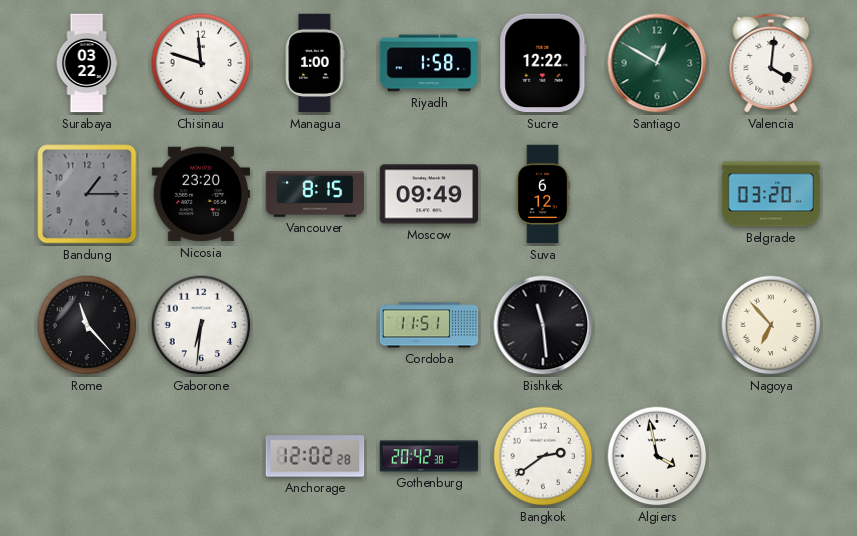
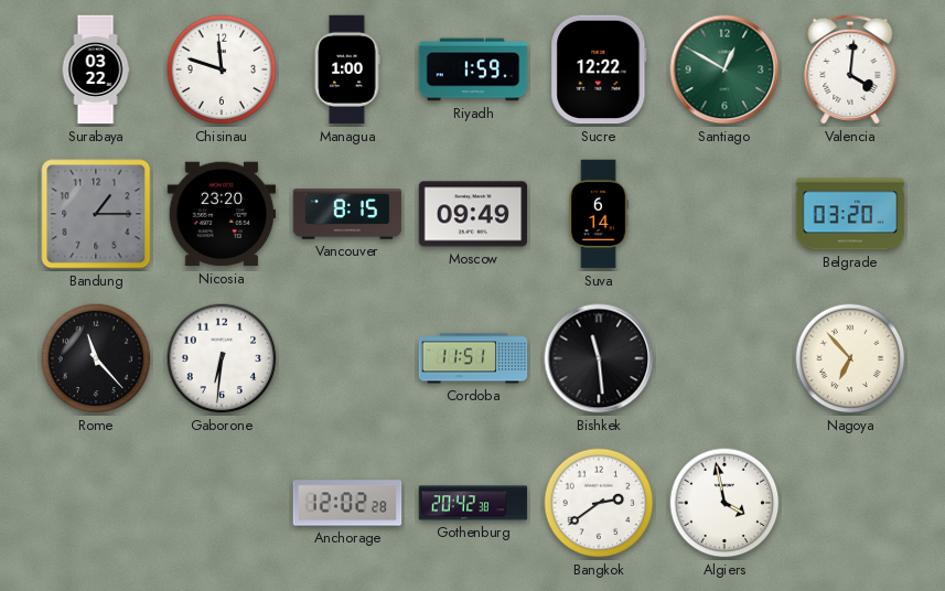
Riyadh: 1:58 -> 1:59 (473, 69)
Suva: 6:12 -> 6:14 (599, 214)
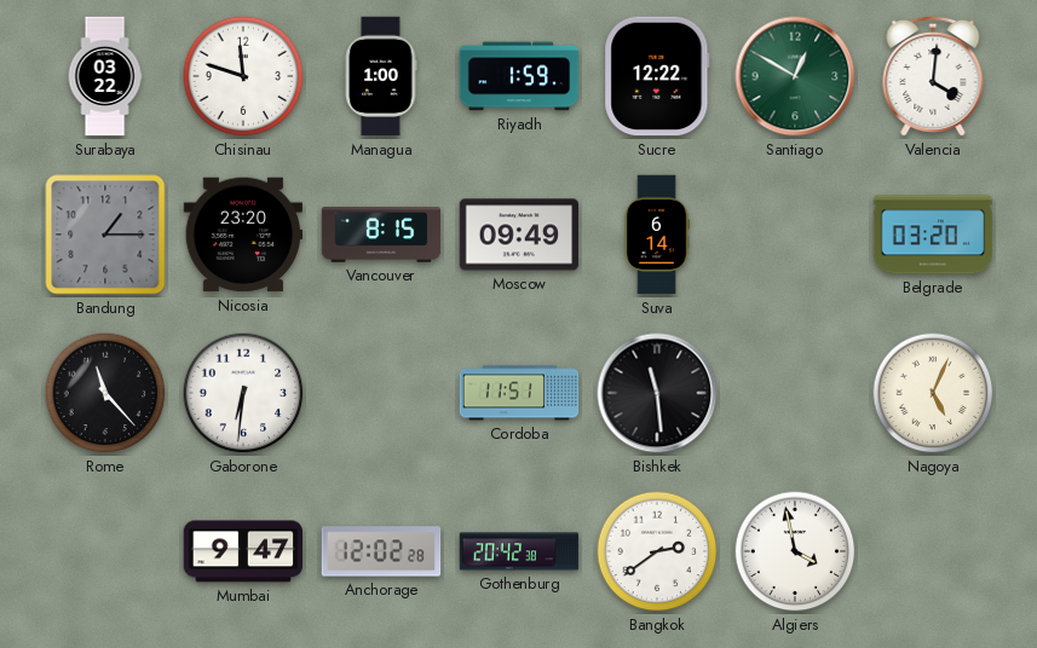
Nagoya: 6:53 -> 5:04 (933, 393)
Mumbai: none -> 9:47 (243, 551)
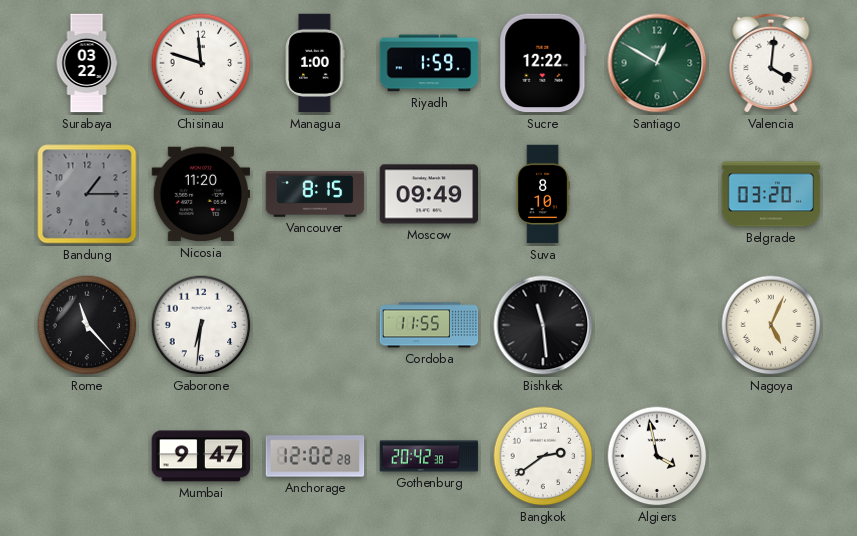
Nicosia: 23:20 -> 11:20 (201, 194)
Suva: 6:14 -> 8:10 (543, 194)
Cordoba: 11:51 -> 11:55 (429, 325)
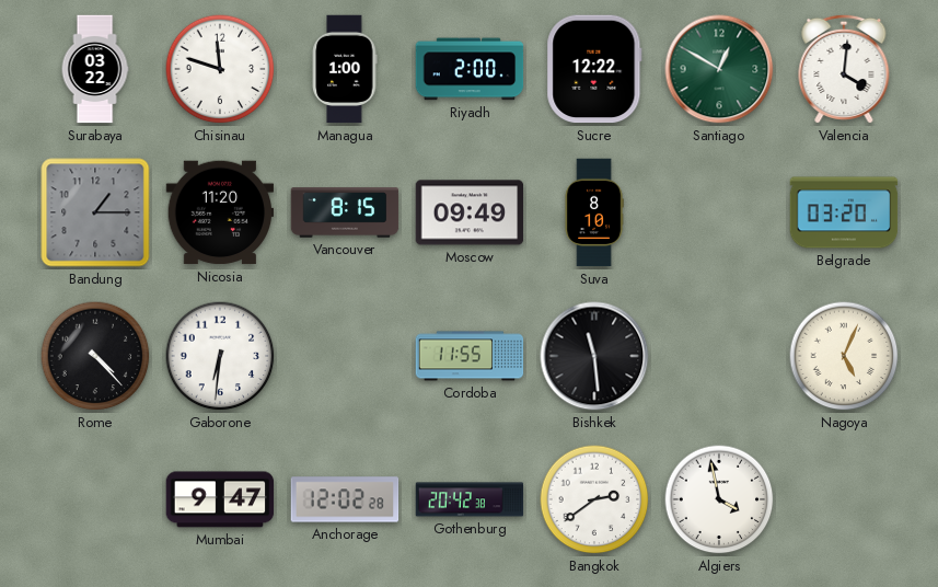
Riyadh: 1:59 -> 2:00 (470, 69)
Rome: 11:23 -> 4:23 (95, 356)
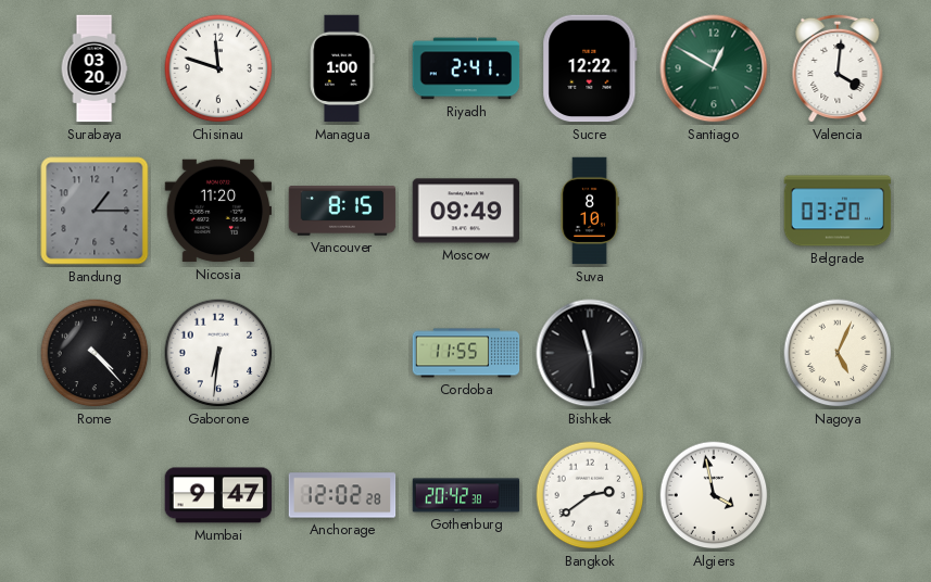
Surabaya: 03:22 -> 03:20 (95, 68)
Riyadh: 2:00 -> 2:41 (466, 68)
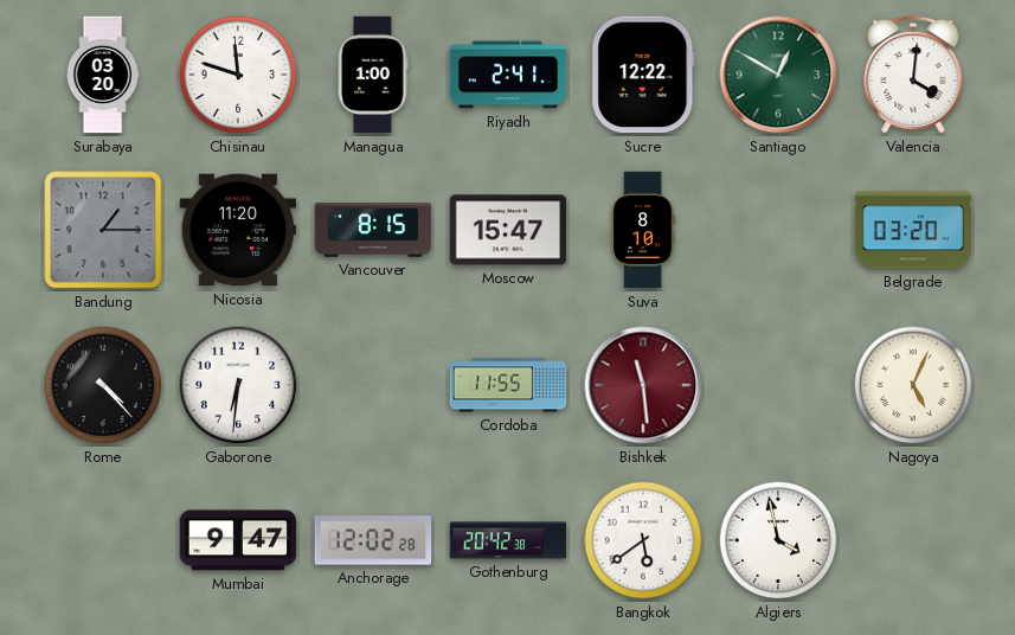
Moscow: 09:49 -> 15:47 (508, 230)
Bishkek dial: black -> burgundy (643, 385)
Bangkok: 2:39 -> 5:39 (643, 540)
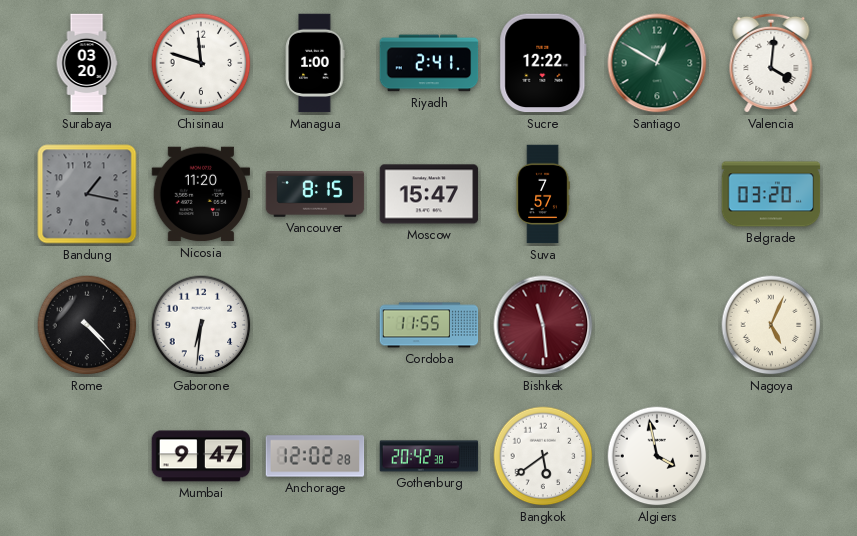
Bandung: 1:15 -> 1:17 (87, 194)
Suva: 8:10 -> 7:57 (543, 194)
